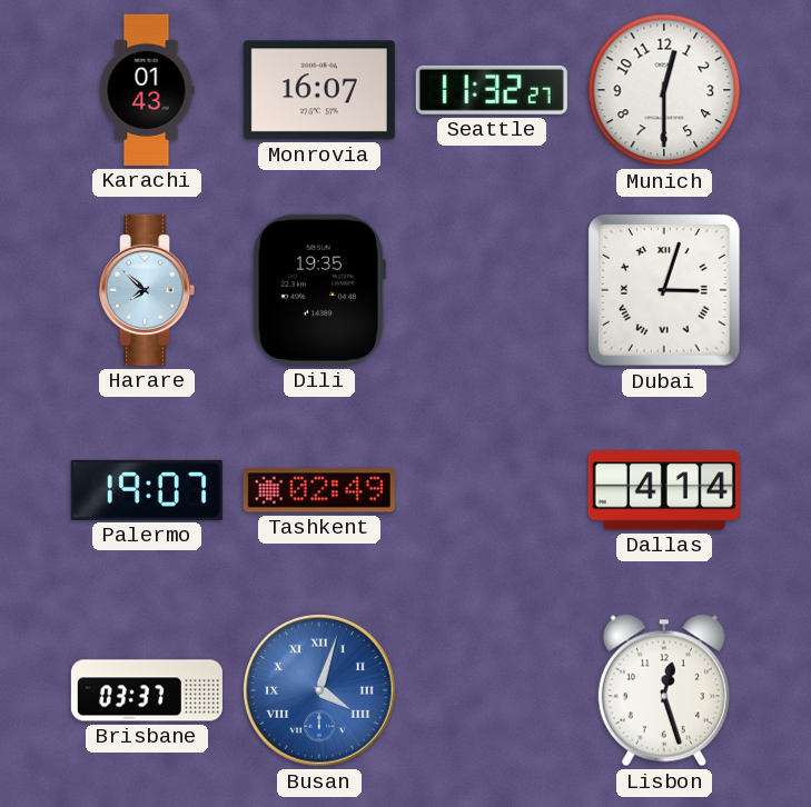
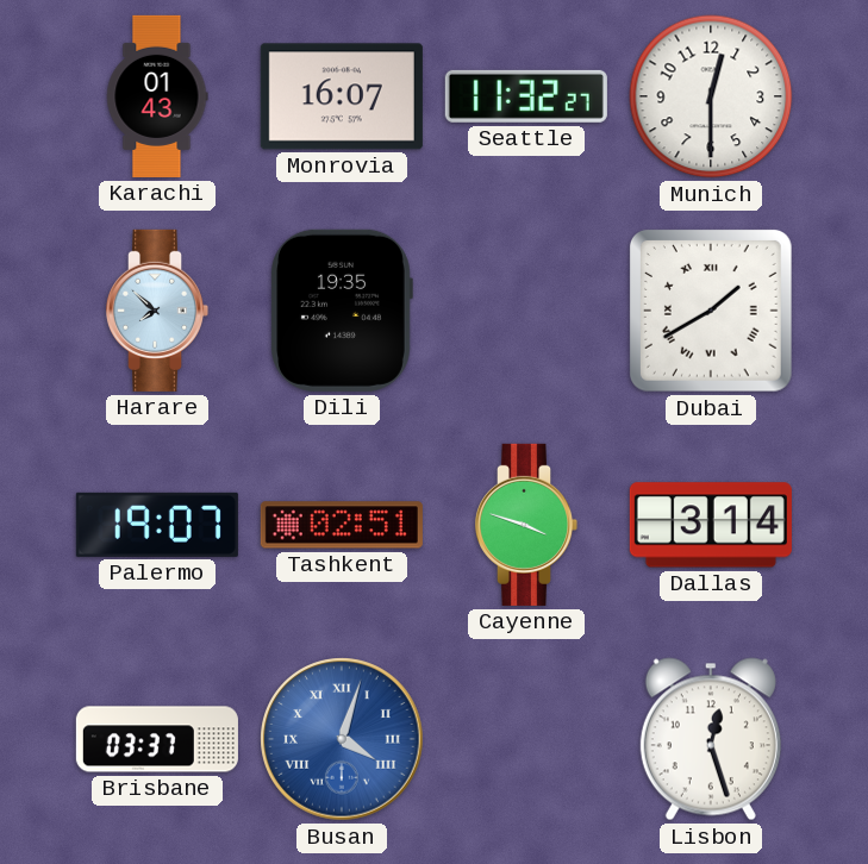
Dubai: 3:03 -> 1:40 (712, 312)
Tashkent: 02:49 -> 02:51 (342, 525)
Cayenne: none -> 3:48 (526, 525)
Dallas: 4:14 -> 3:14 (711, 525)
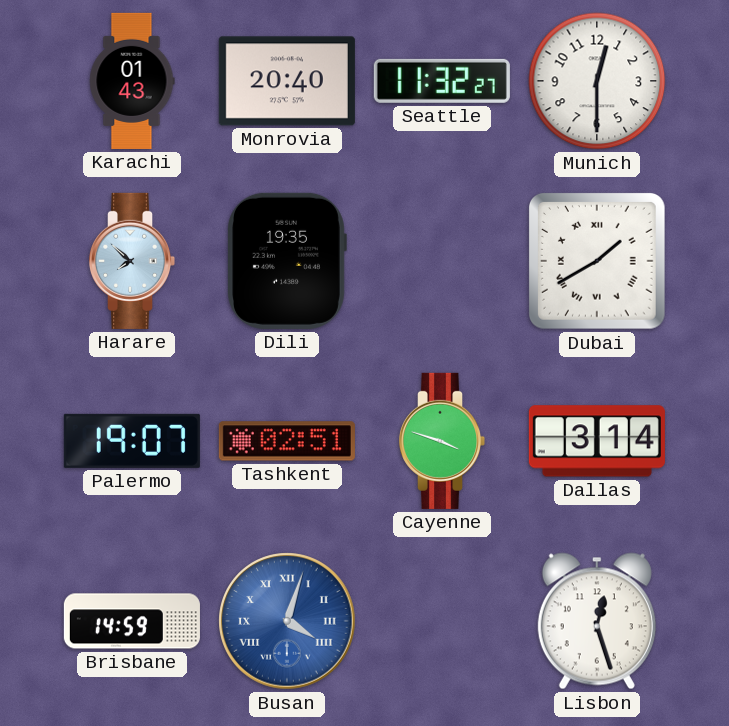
Monrovia: 16:07 -> 20:40 (287, 81)
Brisbane: 03:37 -> 14:59 (132, 621)
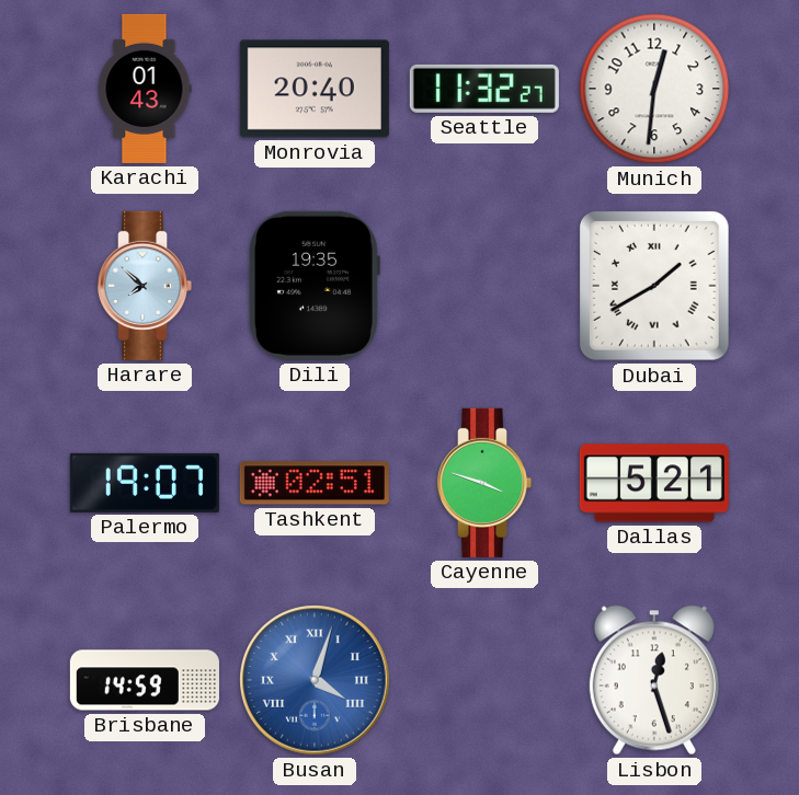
Munich: 12:30 -> 12:31 (654, 89)
Dallas: 3:14 -> 5:21 (654, 483)
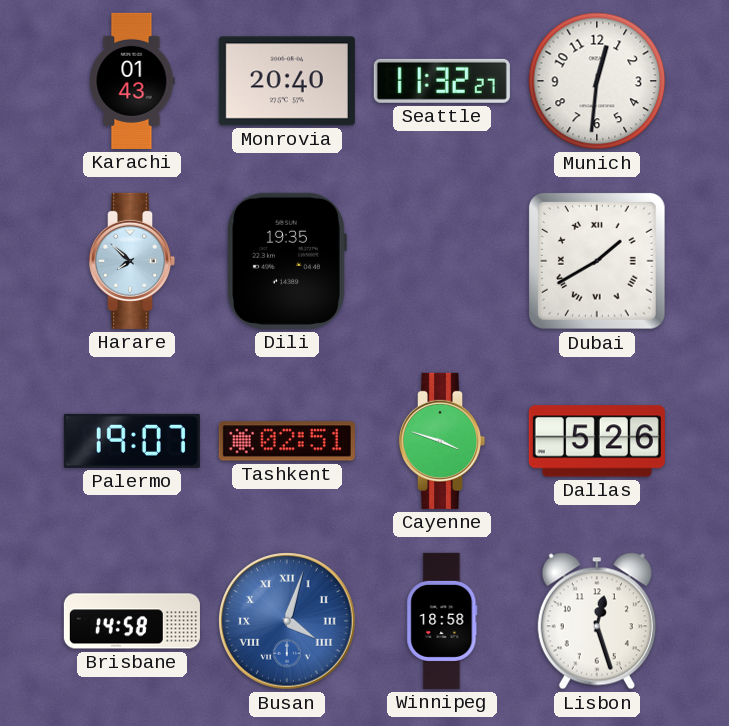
Dallas: 5:21 -> 5:26 (597, 441)
Brisbane: 14:59 -> 14:58 (132, 621)
Winnipeg: none -> 18:58 (442, 621)
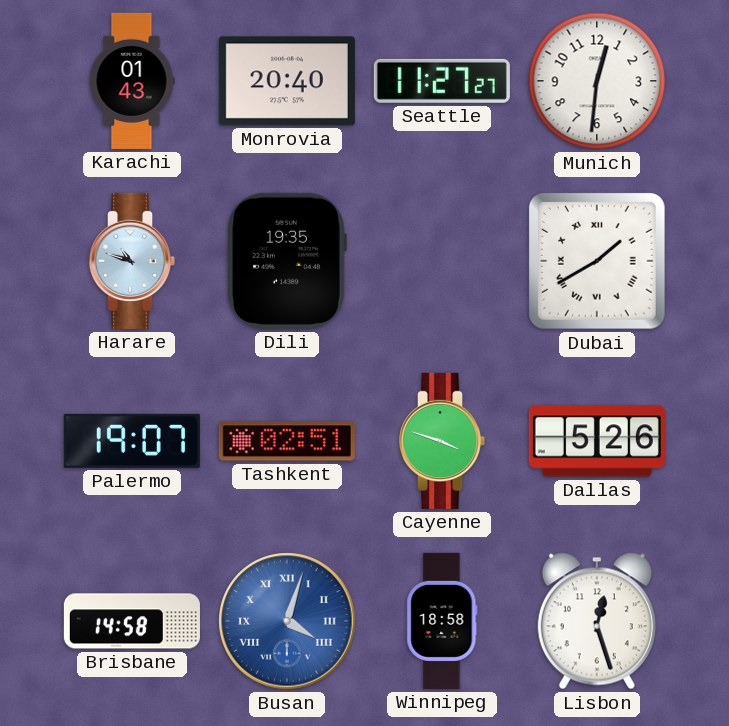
Seattle: 11:32 -> 11:27 (442, 81)
Harare: 7:52 -> 10:48 (132, 261)
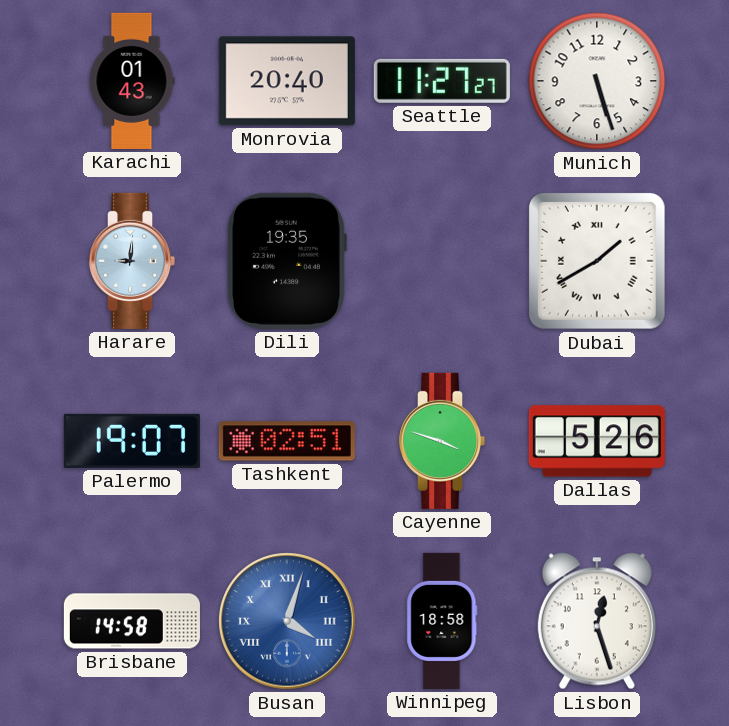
Munich: 12:31 -> 5:27 (597, 81)
Harare: 10:48 -> 9:01 (132, 261)
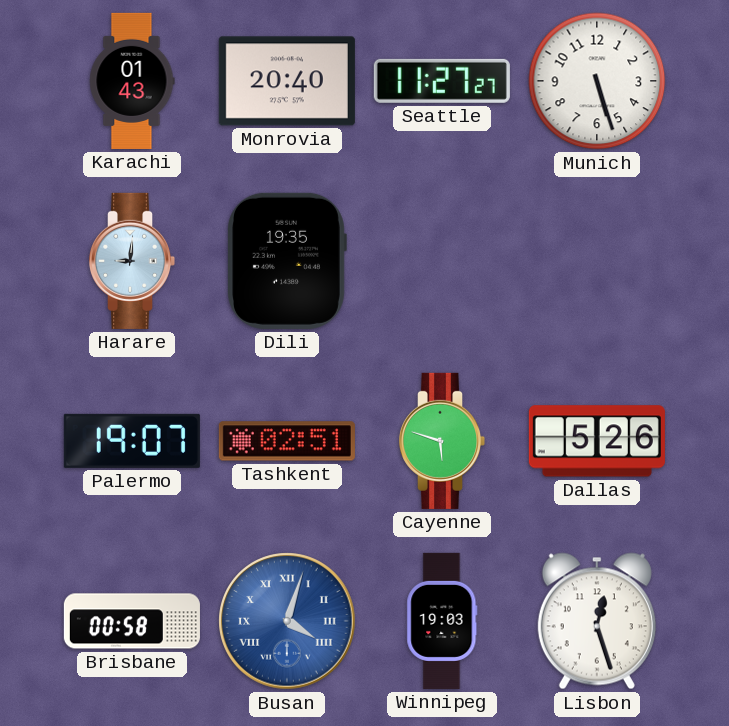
Dubai: 1:40 -> none (598, 262)
Cayenne: 3:48 -> 5:48 (442, 441)
Brisbane: 14:58 -> 00:58 (132, 621)
Winnipeg: 18:58 -> 19:03 (442, 621)
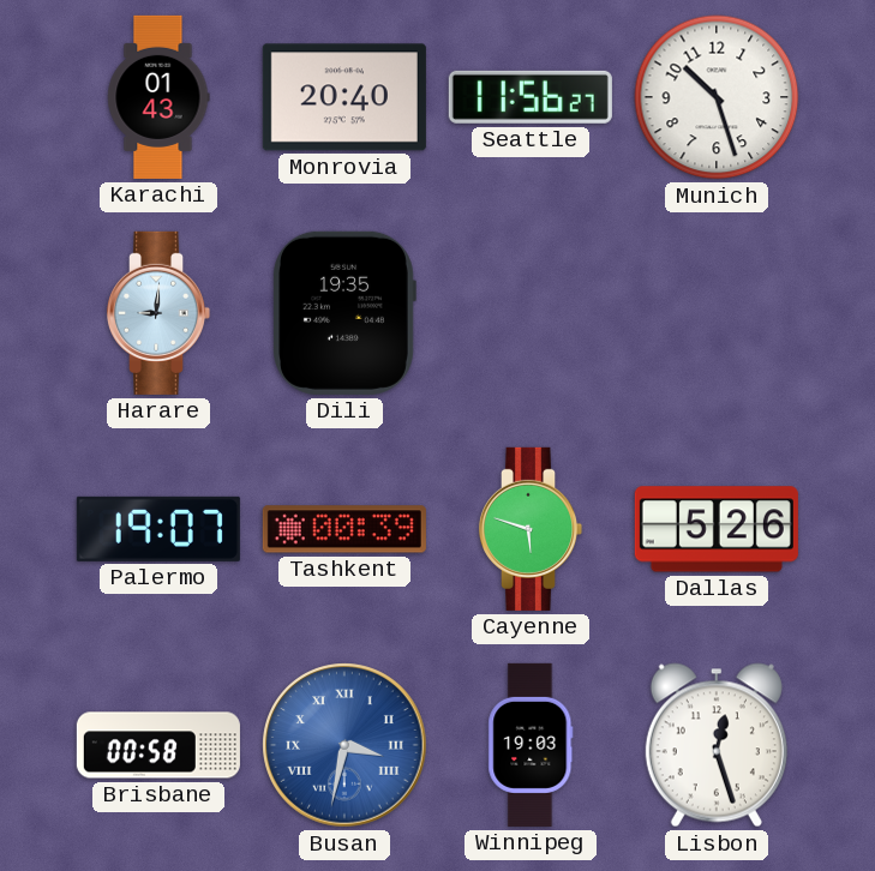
Seattle: 11:27 -> 11:56 (531, 97)
Munich: 5:27 -> 10:27 (717, 97)
Tashkent: 02:51 -> 00:39 (344, 529)
Busan: 4:03 -> 3:32 (344, 745)
